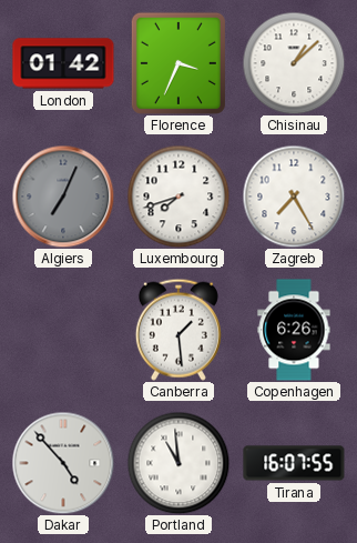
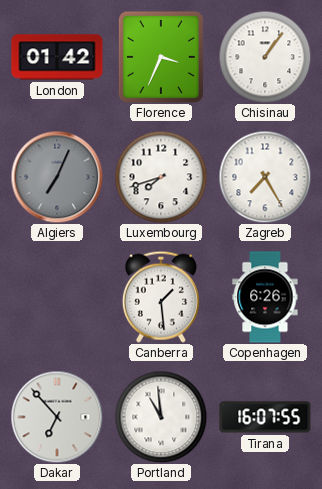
Chisinau: 1:08 -> 1:06 (265, 57)
Dakar: 4:53 -> 6:53 (57, 417)
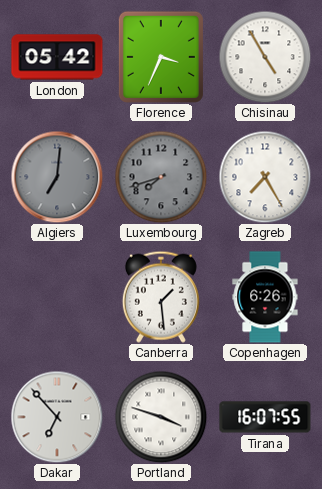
London: 01:42 -> 05:42 (57, 57)
Chisinau: 1:06 -> 4:55 (265, 57)
Algiers: 7:04 -> 7:01 (57, 177)
Luxembourg dial: white -> grey (161, 177)
Portland: 10:59 -> 3:48 (161, 417)
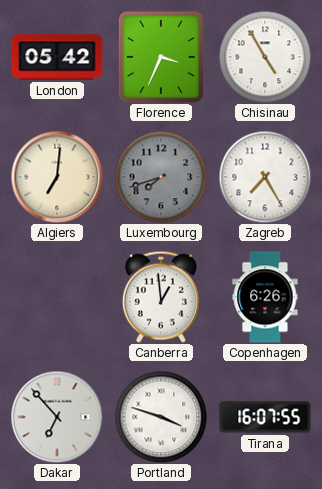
Algiers dial: grey -> cream (57, 177)
Canberra: 1:29 -> 12:59 (161, 297)
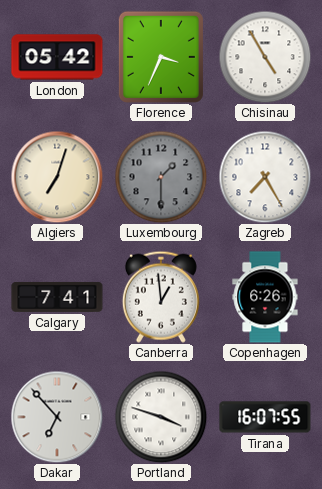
Algiers: 7:01 -> 7:03 (57, 177)
Luxembourg: 7:42 -> 1:30 (161, 177)
Calgary: none -> 7:41 (57, 297)
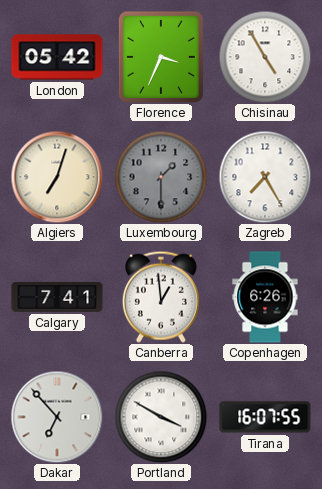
Portland: 3:48 -> 3:50 (161, 417)
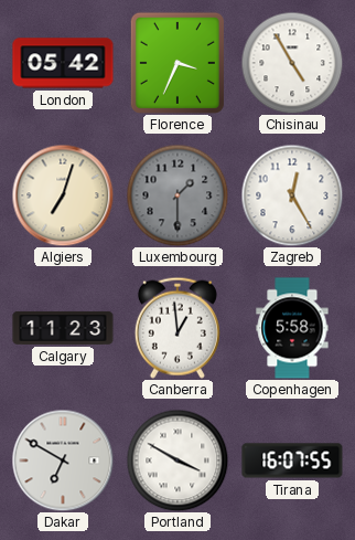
Zagreb: 7:25 -> 12:25 (292, 195)
Calgary: 7:41 -> 11:23 (63, 328)
Copenhagen: 6:26 -> 5:58 (292, 328)
Dakar: 6:53 -> 6:50 (63, 460)
